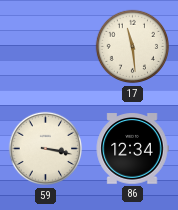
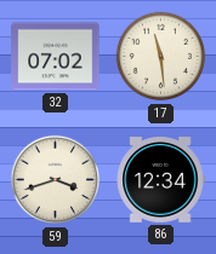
32: none -> 07:02 (56, 57)
59: 3:17 -> 3:42 (56, 180)
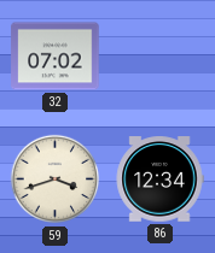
17: 11:29 -> none (161, 57)
